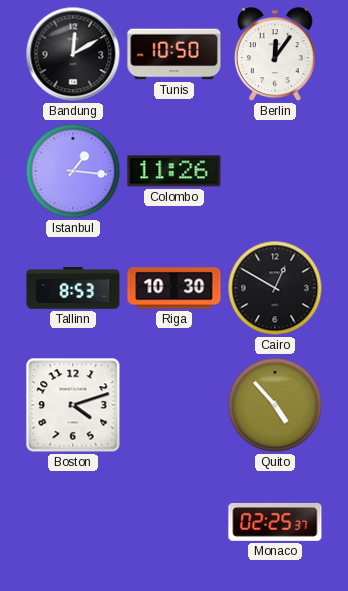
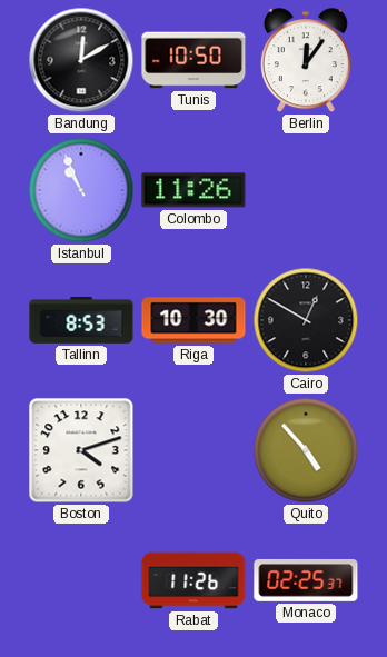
Istanbul: 1:16 -> 10:56 (81, 190)
Rabat: none -> 11:26 (193, 580)
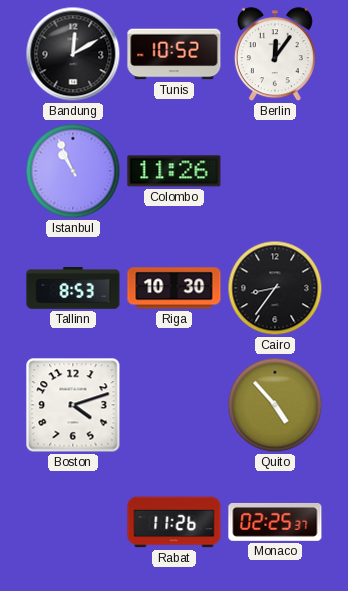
Tunis: 10:50 -> 10:52 (174, 54)
Cairo: 12:50 -> 8:36 (275, 288)
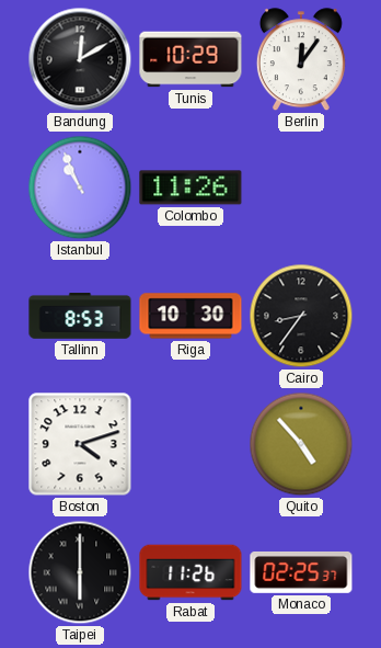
Tunis: 10:52 -> 10:29 (190, 59)
Taipei: none -> 6:00 (80, 572)
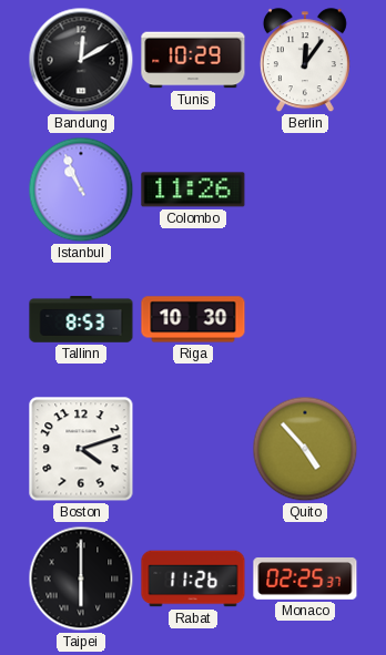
Cairo: 8:36 -> none (301, 316)
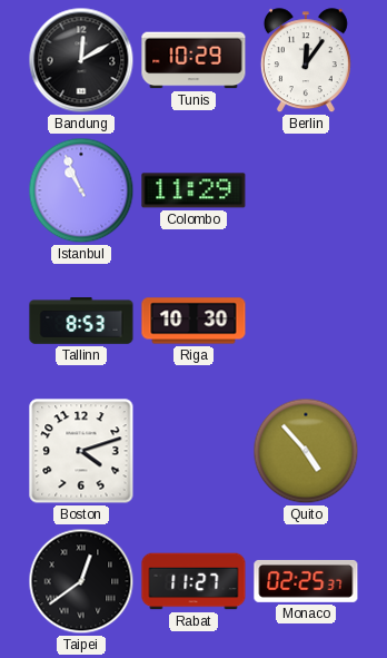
Colombo: 11:26 -> 11:29 (193, 190)
Taipei: 6:00 -> 12:39 (81, 581)
Rabat: 11:26 -> 11:27 (193, 581)
